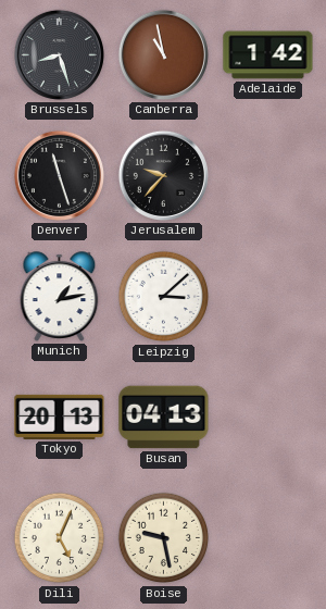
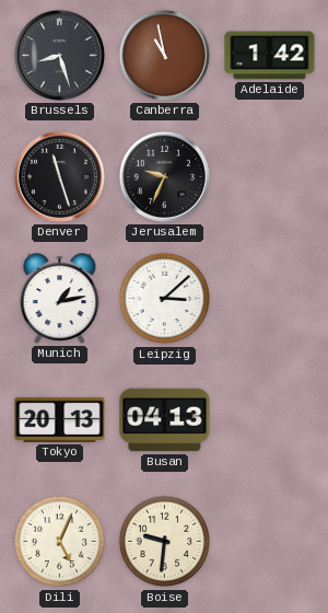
Jerusalem: 9:37 -> 9:34 (164, 176)
Boise: 9:28 -> 9:31 (165, 542)
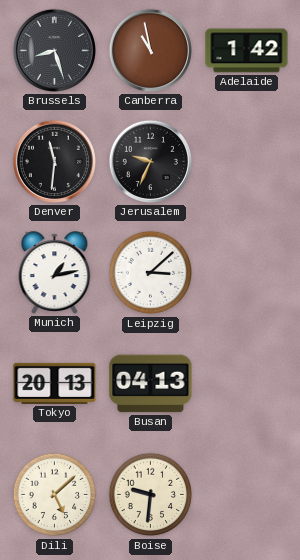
Denver: 11:27 -> 11:31 (54, 161)
Dili: 5:04 -> 5:08 (55, 495)
